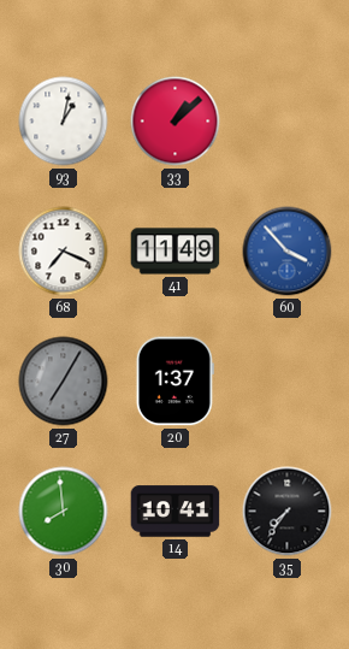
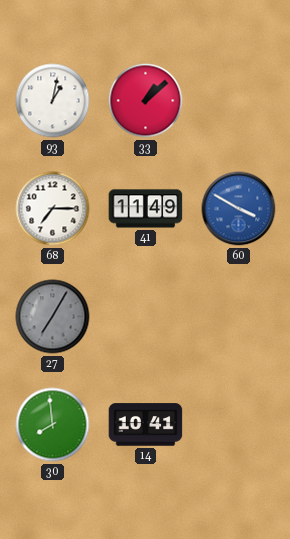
68: 7:19 -> 7:15 (53, 209)
60: 3:53 -> 3:50 (239, 209)
20: 1:37 -> none (174, 382)
35: 7:36 -> none (288, 512)
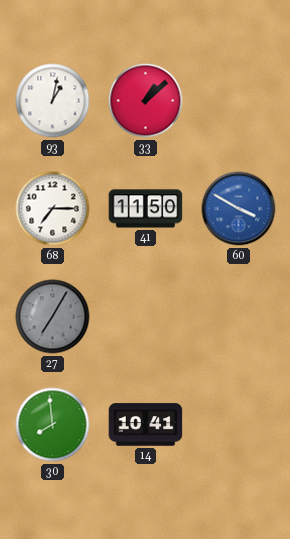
41: 11:49 -> 11:50 (146, 209)
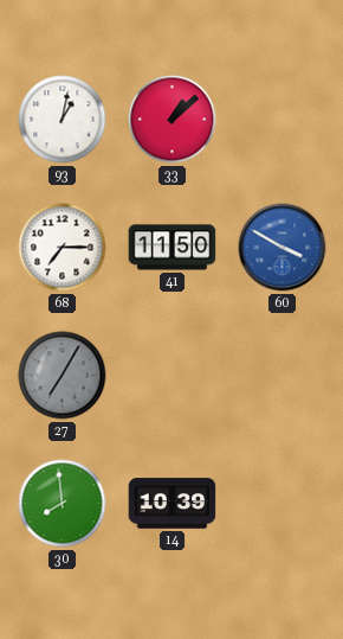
14: 10:41 -> 10:39 (173, 504)
